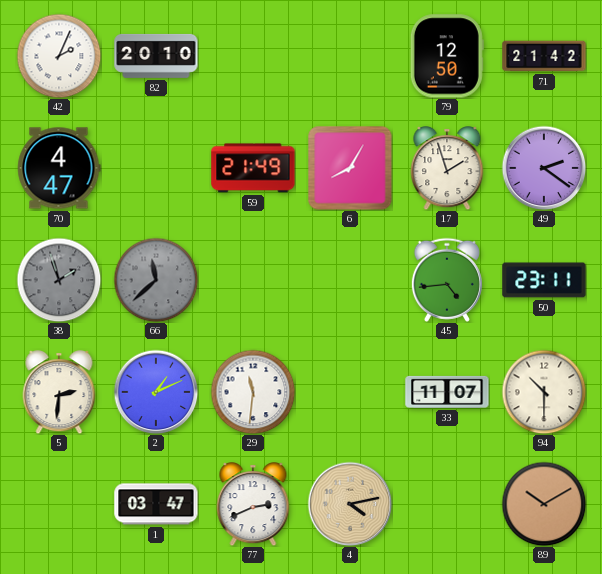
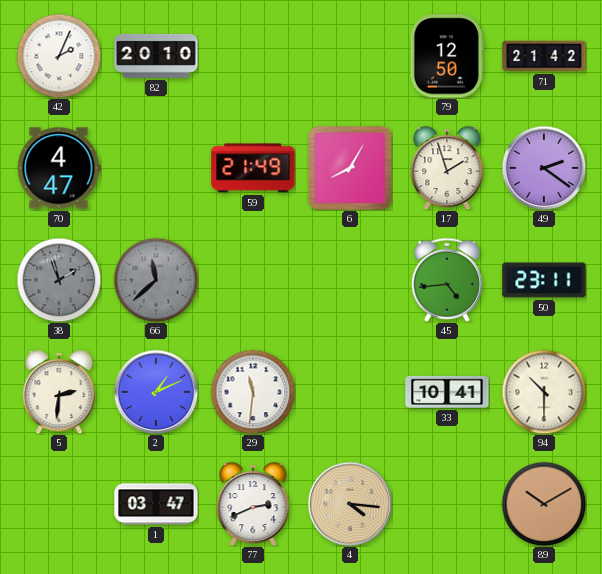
33: 11:07 -> 10:41 (447, 392)
4: 4:13 -> 4:16 (350, 504)
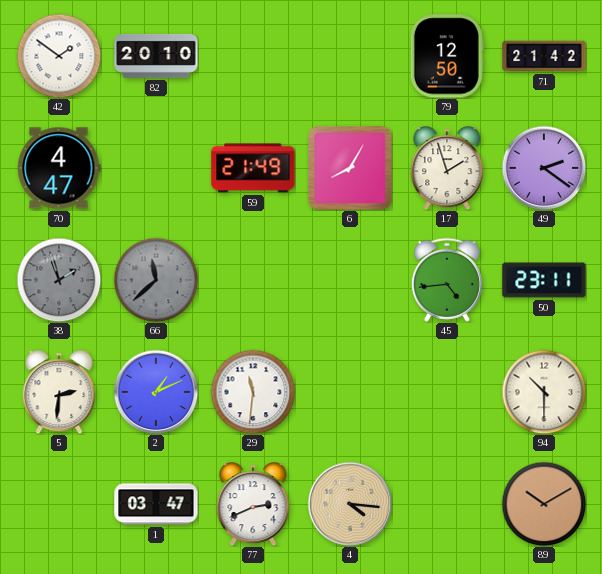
42: 2:04 -> 1:51 (59, 56)
33: 10:41 -> none (447, 392)
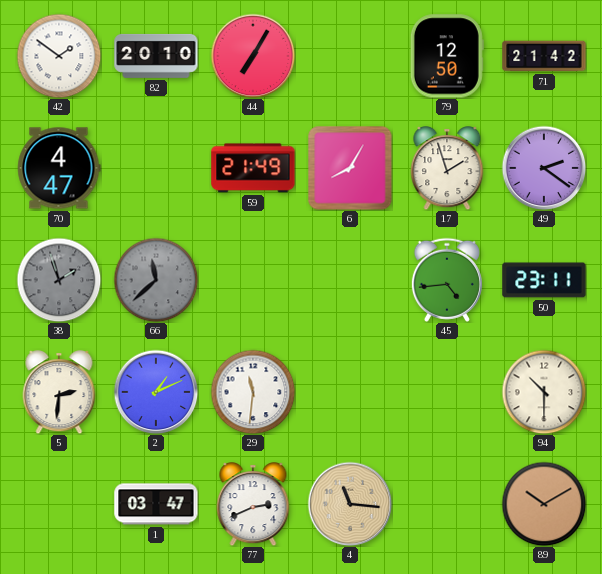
44: none -> 7:05 (253, 56)
4: 4:16 -> 11:16 (350, 504)
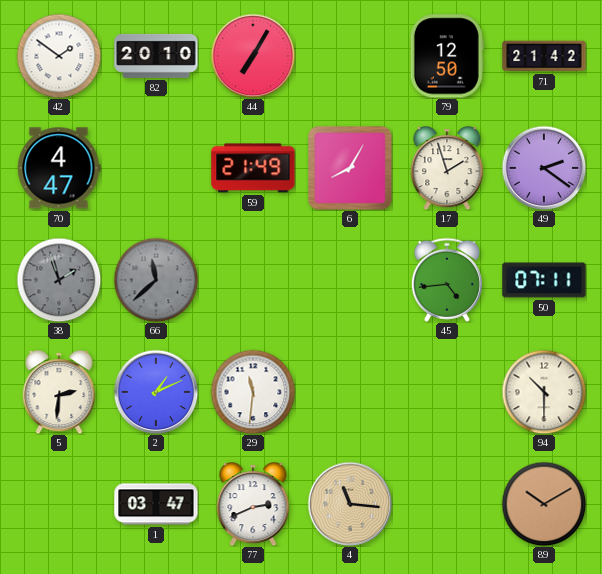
50: 23:11 -> 07:11 (544, 280)
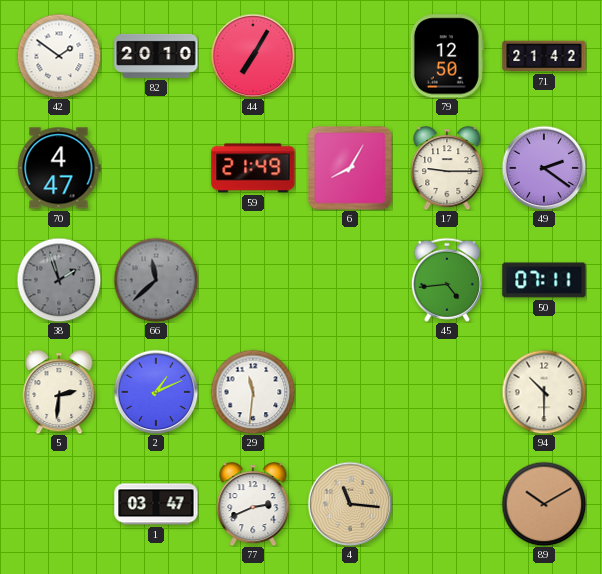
17: 1:57 -> 9:15 (447, 168)
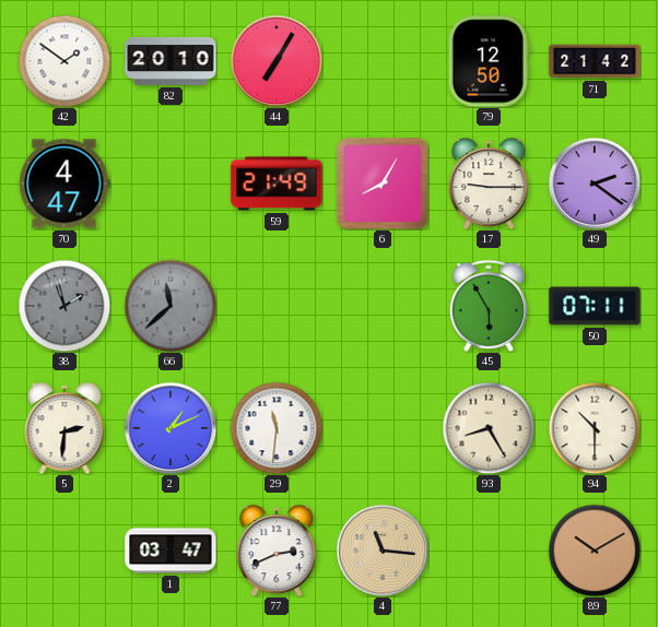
45: 4:44 -> 5:55 (489, 306)
93: none -> 8:25 (489, 428)
